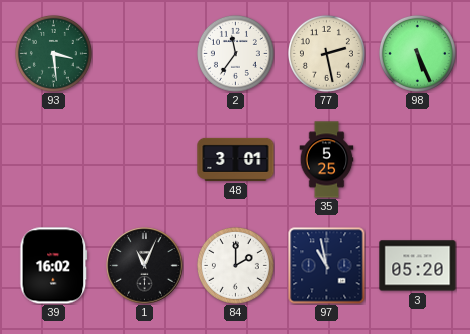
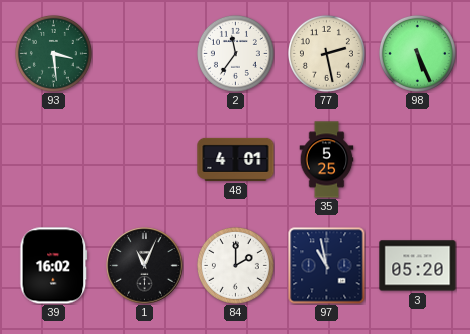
48: 3:01 -> 4:01 (236, 159)
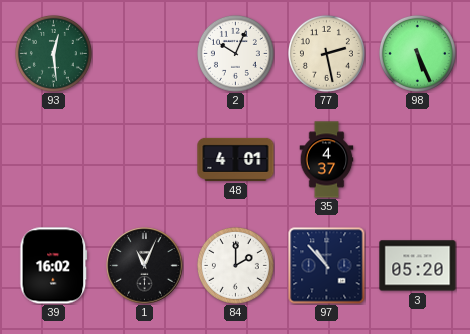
93: 3:29 -> 12:29 (53, 53)
2: 11:36 -> 10:04 (235, 53)
35: 5:25 -> 4:37 (327, 160)
97: 10:58 -> 10:53 (327, 266)
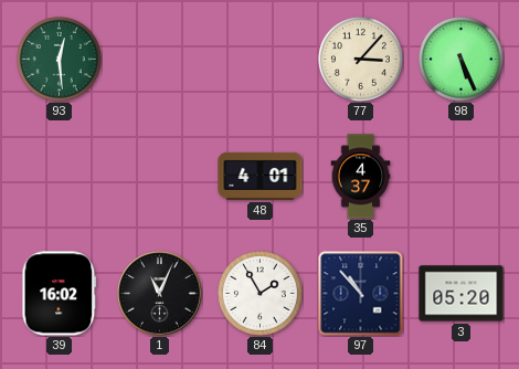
2: 10:04 -> none (235, 53)
77: 2:28 -> 3:07 (360, 59)
84: 2:00 -> 1:55 (259, 293)
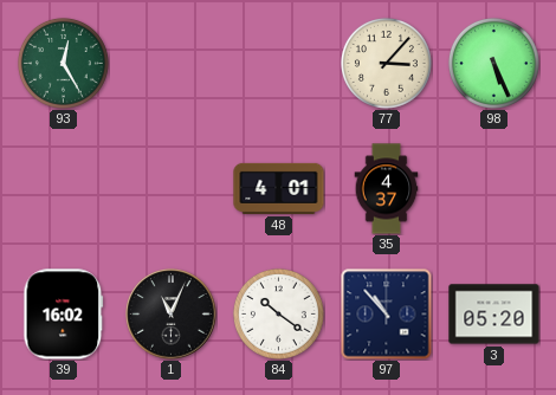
93: 12:29 -> 12:25 (63, 63)
84: 1:55 -> 10:21 (278, 313)
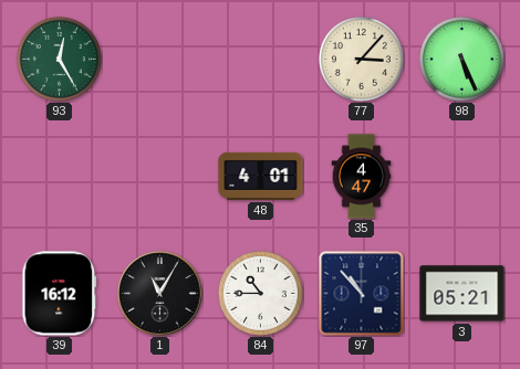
35: 4:37 -> 4:47 (362, 177)
39: 16:02 -> 16:12 (60, 294)
1: 11:04 -> 11:05 (160, 294)
84: 10:21 -> 10:45 (260, 293)
3: 05:20 -> 05:21 (462, 294)
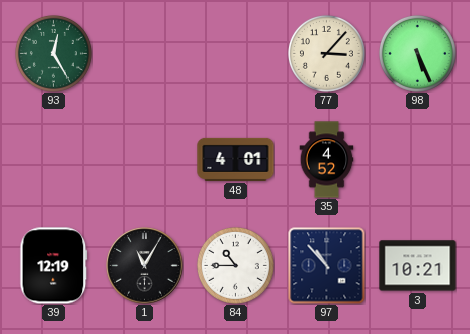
35: 4:47 -> 4:52 (327, 160)
39: 16:12 -> 12:19 (54, 266)
3: 05:21 -> 10:21 (418, 266)
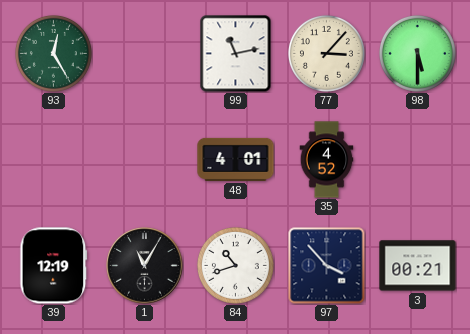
99: none -> 11:13 (236, 53)
98: 5:26 -> 5:30 (417, 53)
84: 10:45 -> 10:42 (235, 265)
97: 10:53 -> 3:53 (327, 266)
3: 10:21 -> 00:21 (418, 266)
